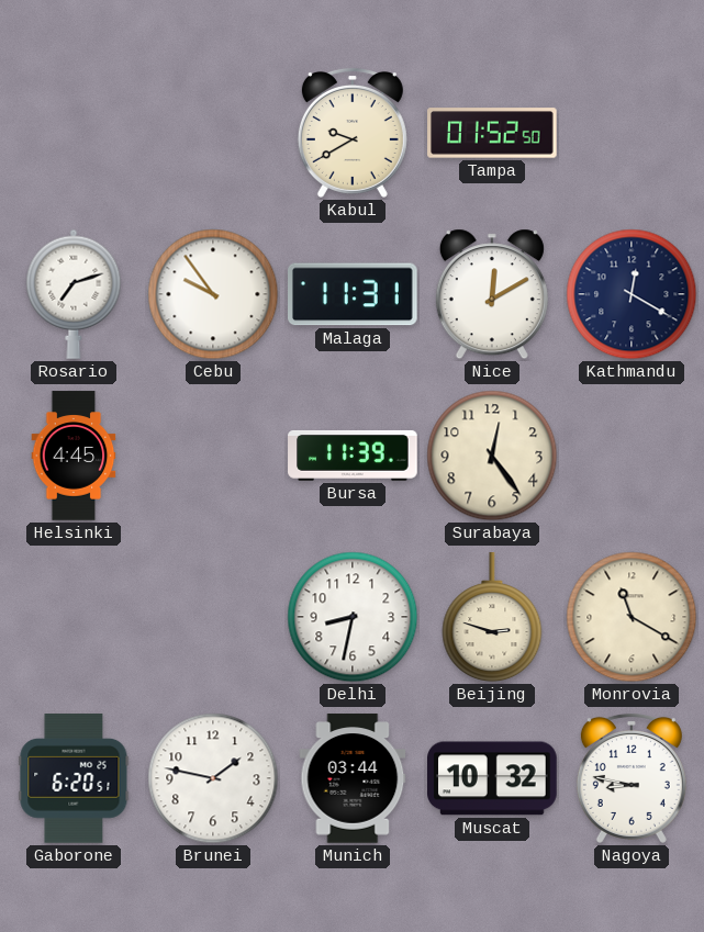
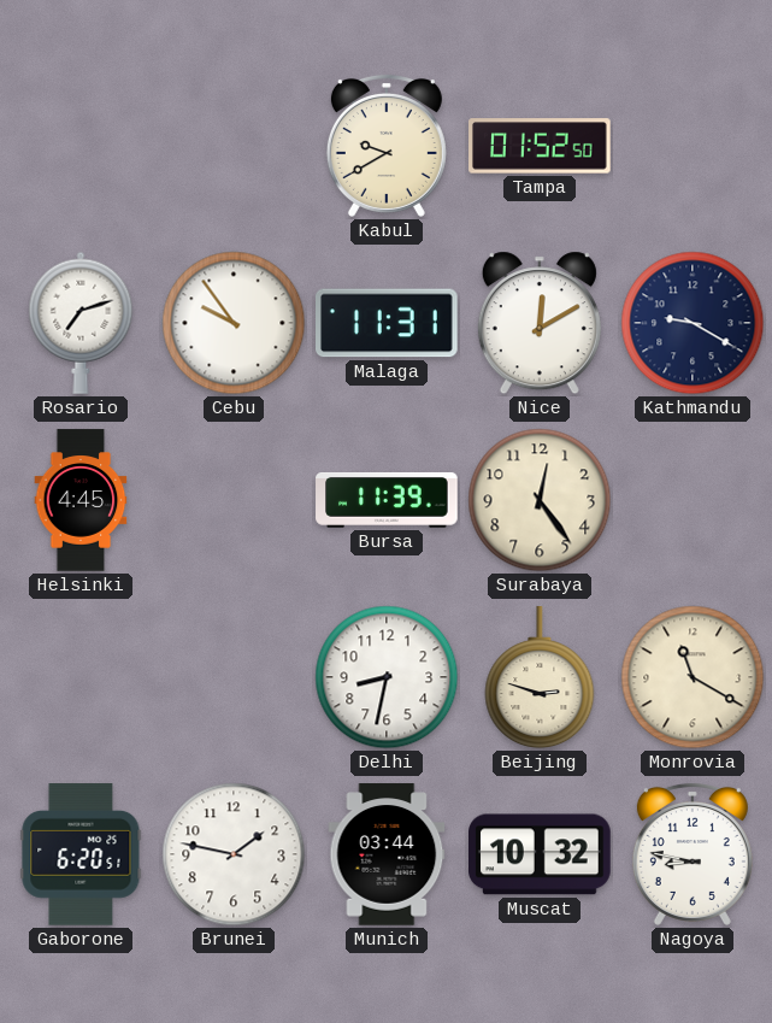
Kathmandu: 12:20 -> 9:20 (693, 323)
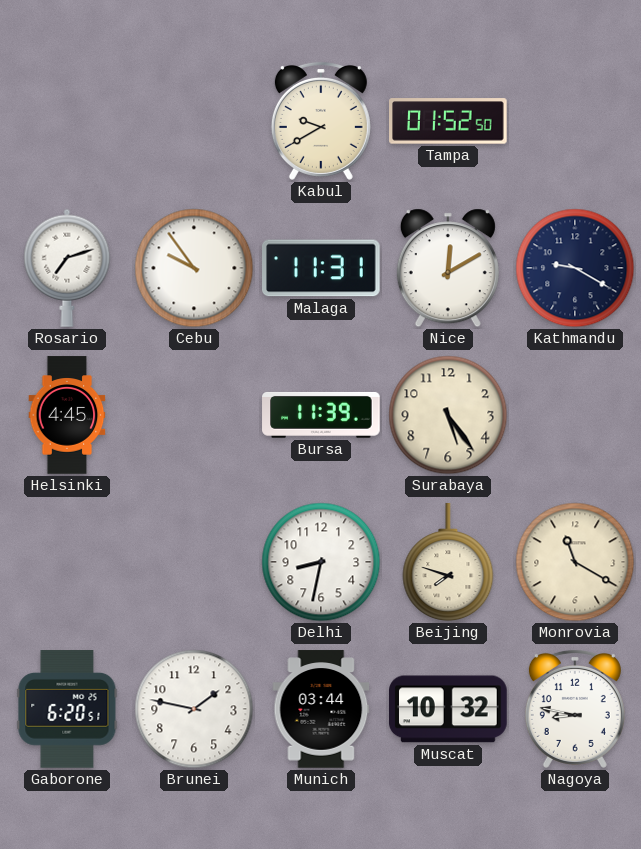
Surabaya: 12:24 -> 5:24 (448, 415)
Beijing: 2:48 -> 7:48 (448, 563)
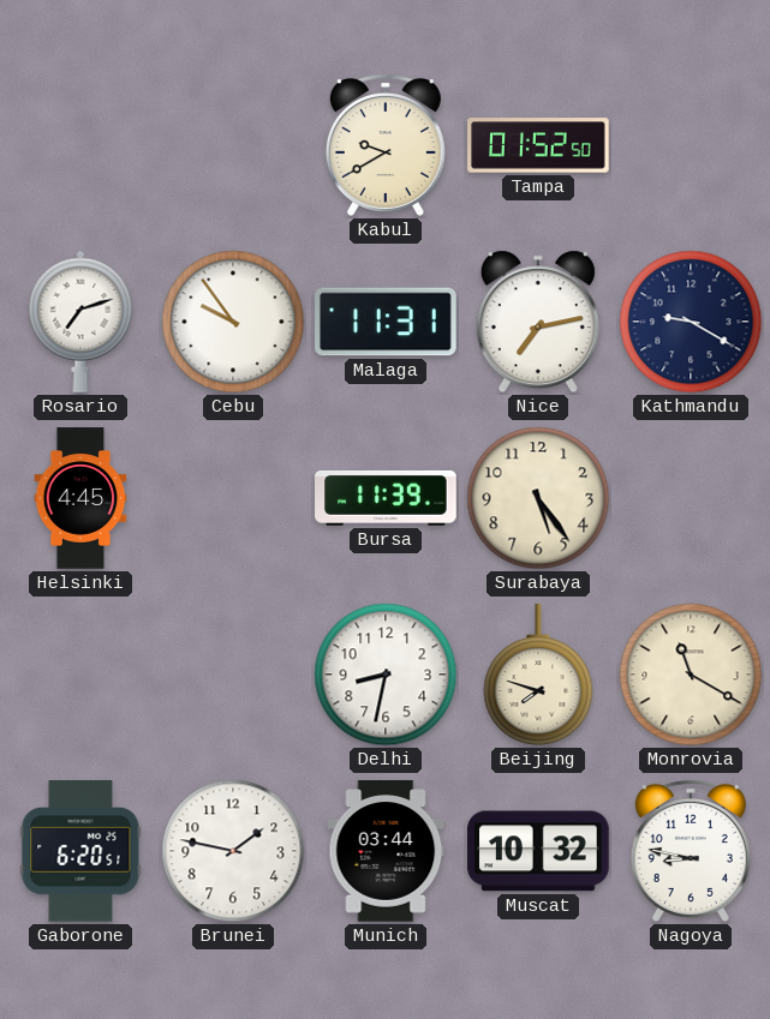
Nice: 12:10 -> 7:13 (538, 322)
